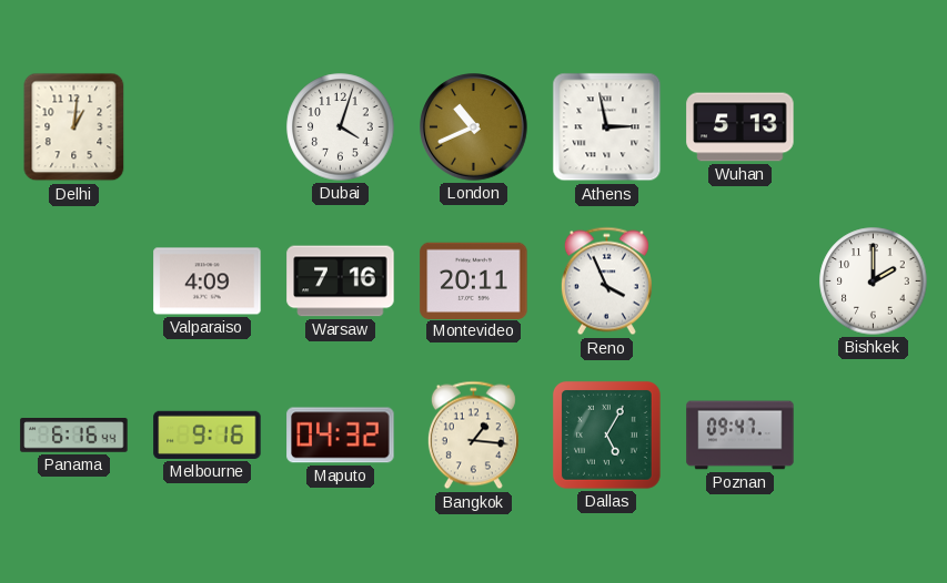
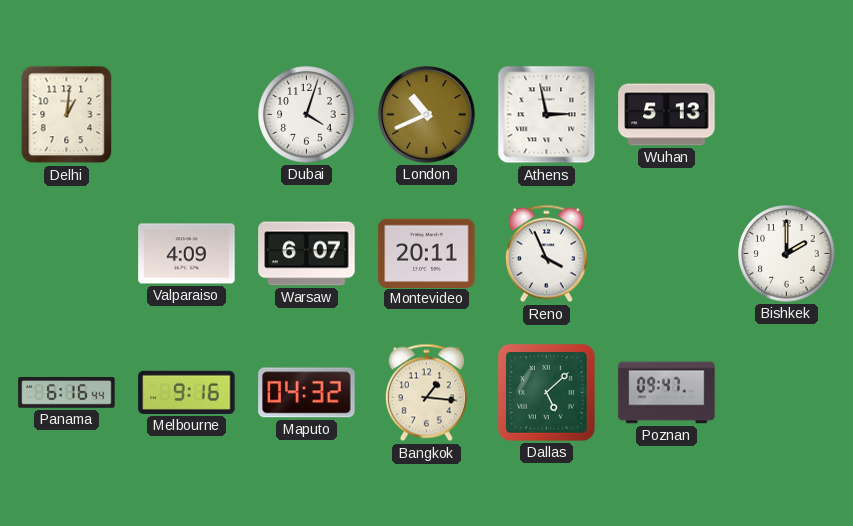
Warsaw: 7:16 -> 6:07 (307, 254)
Dallas: 5:05 -> 5:08 (546, 392)
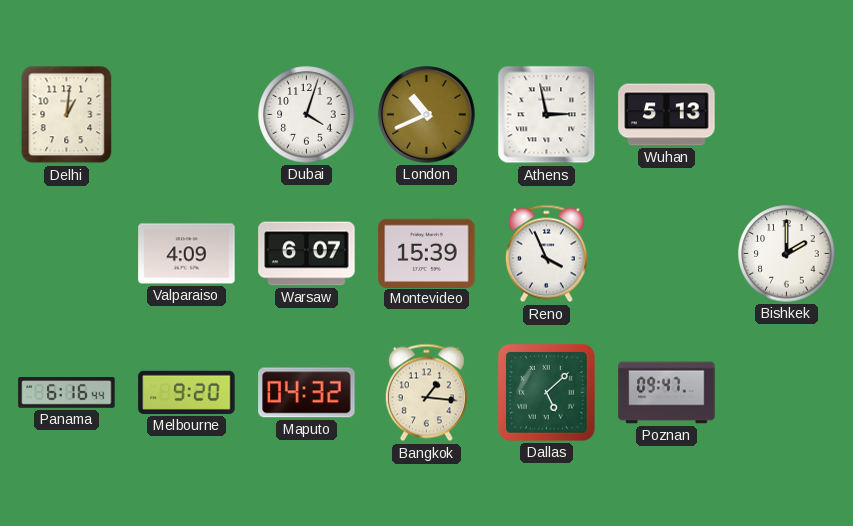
Montevideo: 20:11 -> 15:39 (427, 253)
Melbourne: 9:16 -> 9:20 (187, 392)
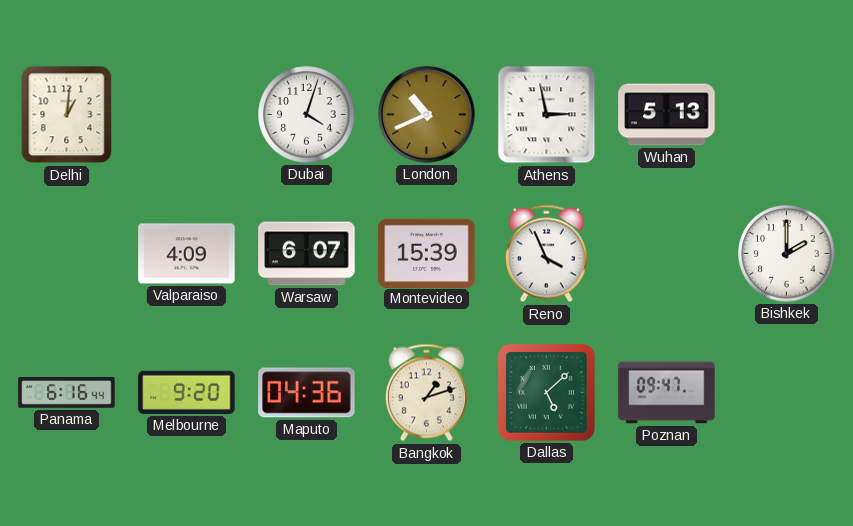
Maputo: 04:32 -> 04:36 (307, 393)
Bangkok: 1:16 -> 1:12 (426, 393)
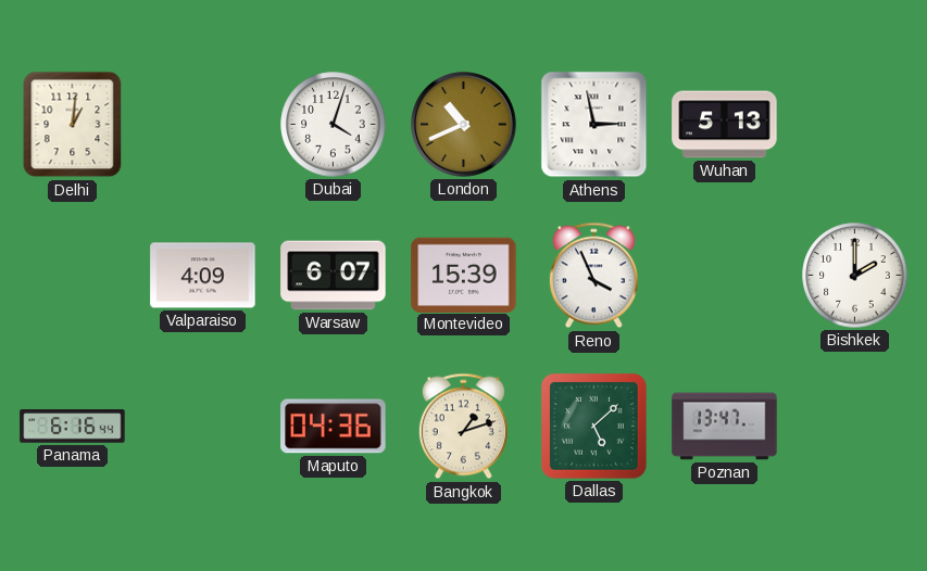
Melbourne: 9:20 -> none (187, 392)
Poznan: 09:47 -> 13:47 (725, 427)
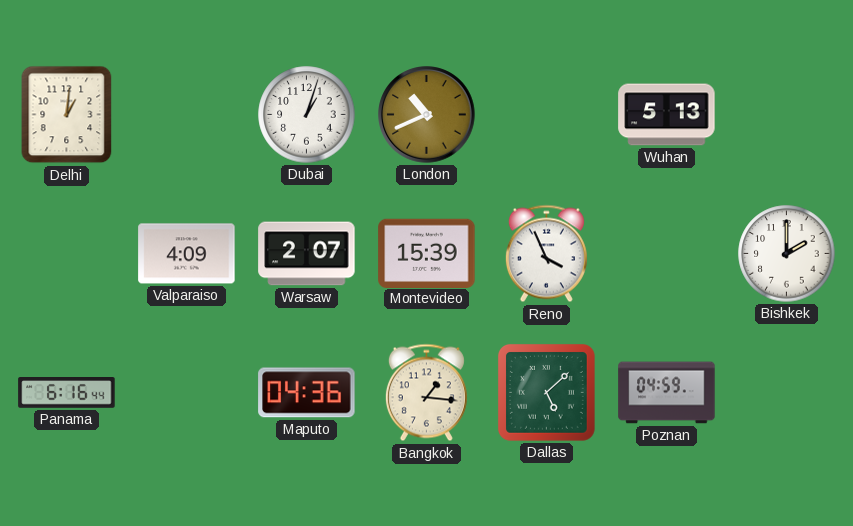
Dubai: 4:03 -> 1:03 (307, 115)
Athens: 2:58 -> none (594, 125)
Warsaw: 6:07 -> 2:07 (307, 254)
Bangkok: 1:12 -> 1:16 (426, 393)
Poznan: 13:47 -> 04:59 (667, 393)
